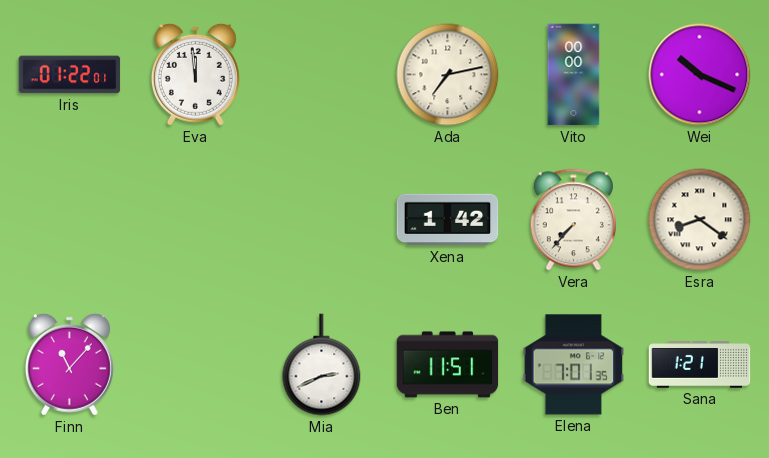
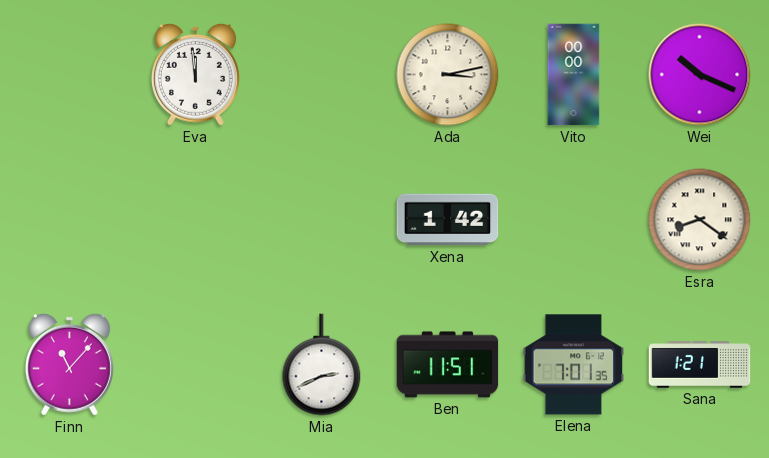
Iris: 01:22 -> none (70, 75)
Ada: 7:13 -> 3:13 (448, 75)
Vera: 7:37 -> none (573, 220)
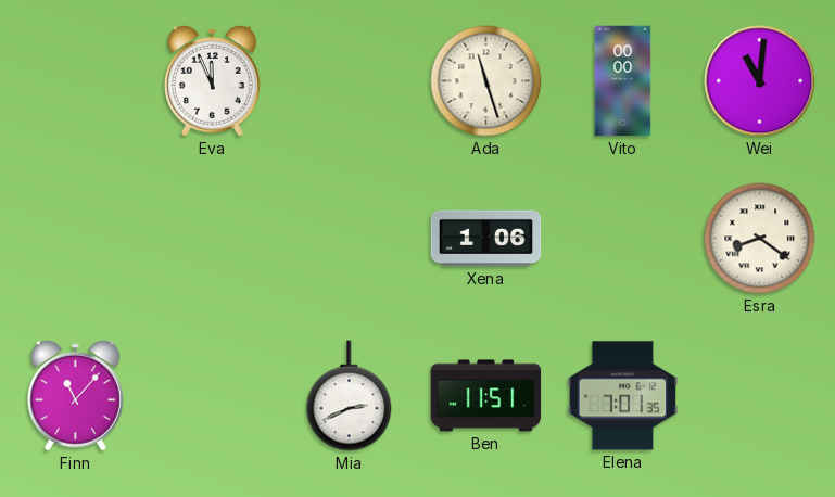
Eva: 11:59 -> 11:56 (212, 80)
Ada: 3:13 -> 11:27 (486, 81)
Wei: 10:19 -> 11:01 (760, 81)
Xena: 1:42 -> 1:06 (486, 239)
Sana: 1:21 -> none (700, 365)
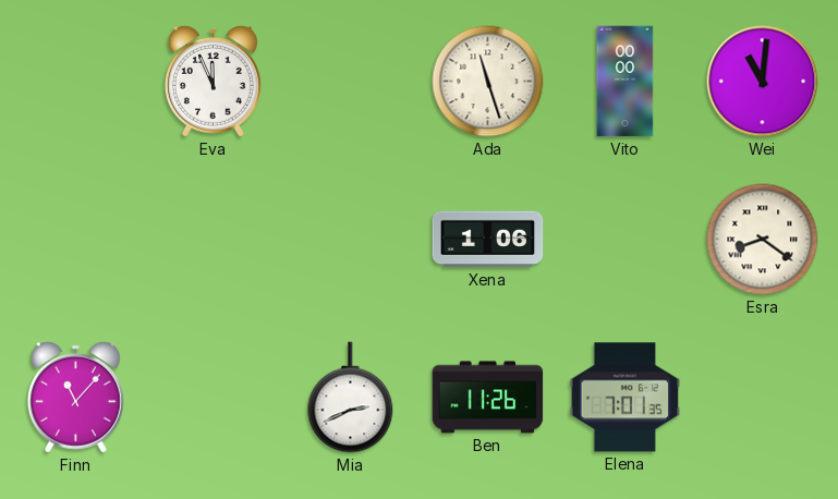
Ben: 11:51 -> 11:26 (488, 398)
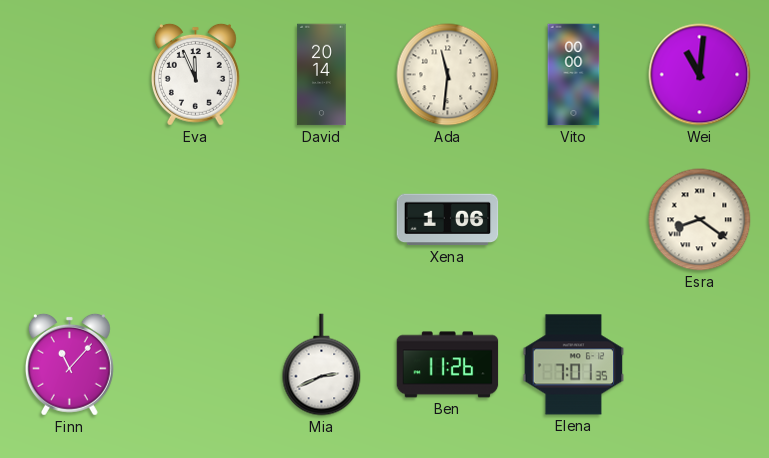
David: none -> 20:14 (322, 75)
Ada: 11:27 -> 11:31 (448, 75)
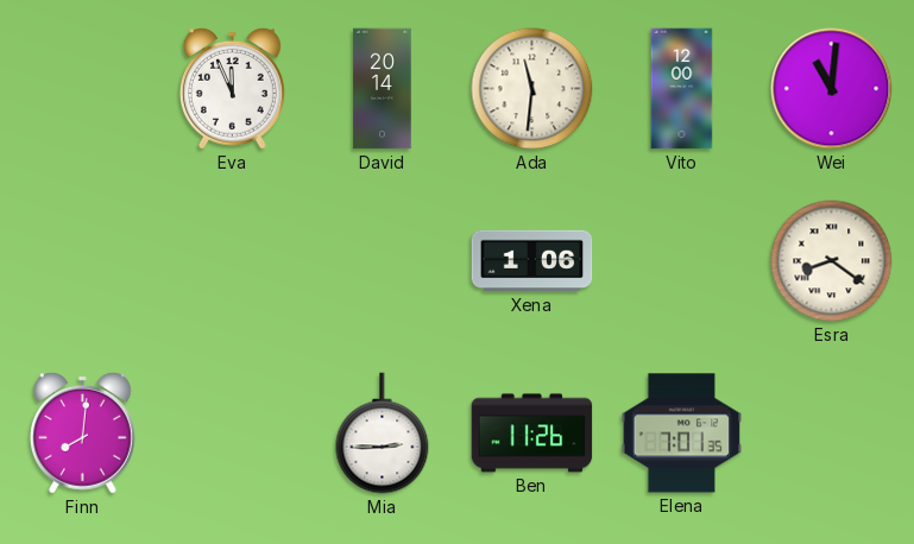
Vito: 00:00 -> 12:00 (682, 89)
Finn: 11:07 -> 8:01 (82, 432)
Mia: 2:41 -> 2:45 (383, 434)
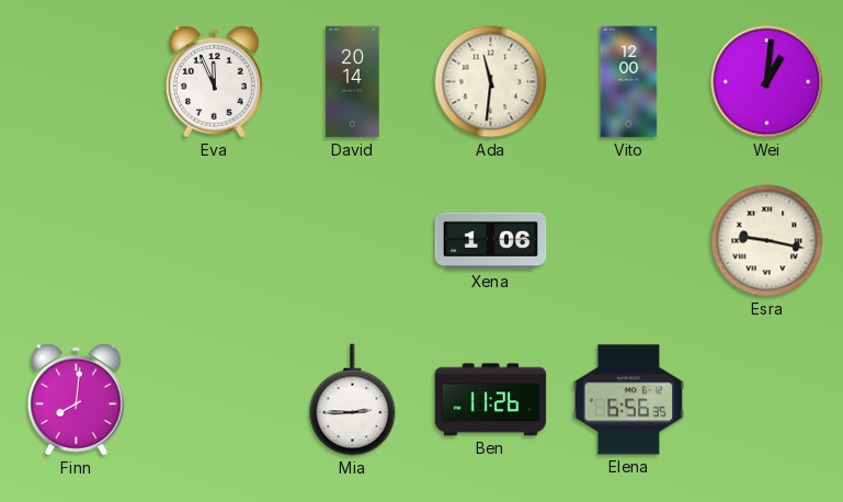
Wei: 11:01 -> 1:01 (767, 82)
Esra: 8:21 -> 9:17 (767, 241)
Elena: 7:01 -> 6:56 (629, 400)
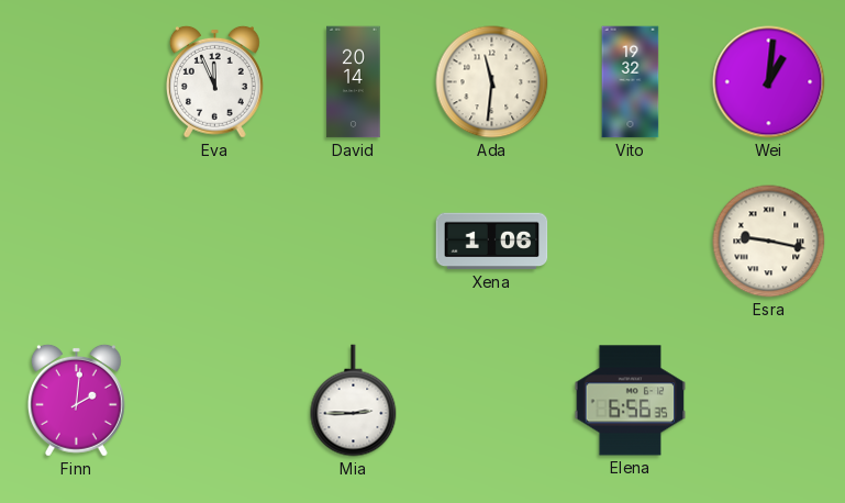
Vito: 12:00 -> 19:32 (631, 82)
Finn: 8:01 -> 2:01 (76, 400)
Ben: 11:26 -> none (491, 400)
